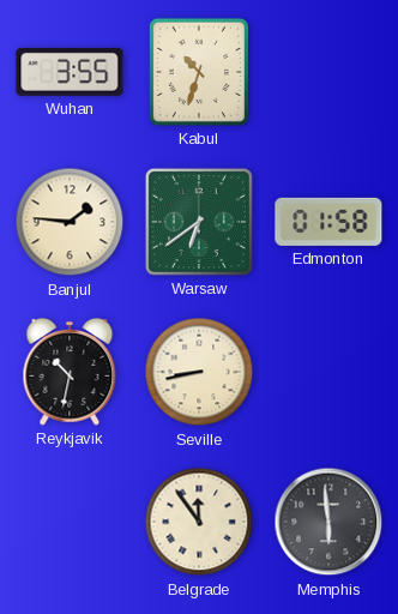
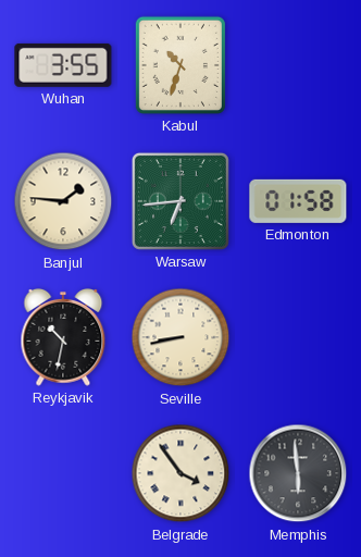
Warsaw: 6:39 -> 6:44 (180, 201)
Belgrade: 11:54 -> 3:54 (180, 473)
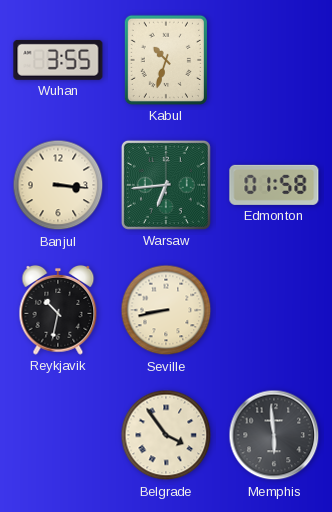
Banjul: 1:46 -> 3:16 (58, 185)
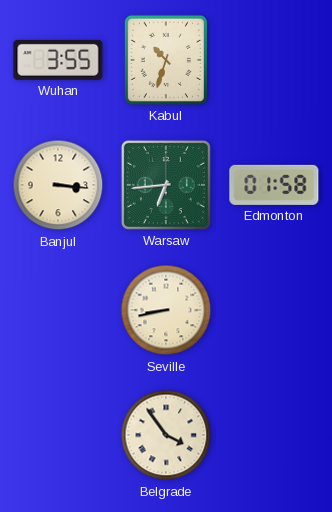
Reykjavik: 10:32 -> none (58, 310)
Memphis: 5:59 -> none (274, 435)
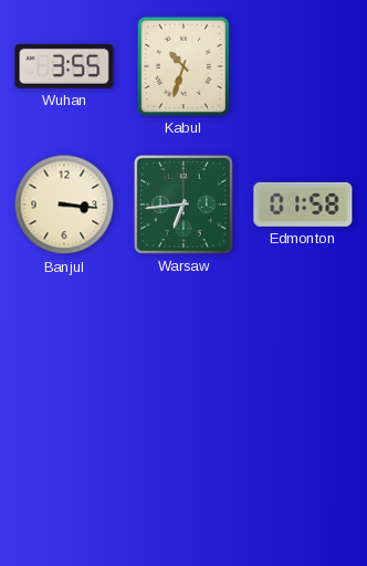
Seville: 8:43 -> none (166, 310)
Belgrade: 3:54 -> none (166, 435)
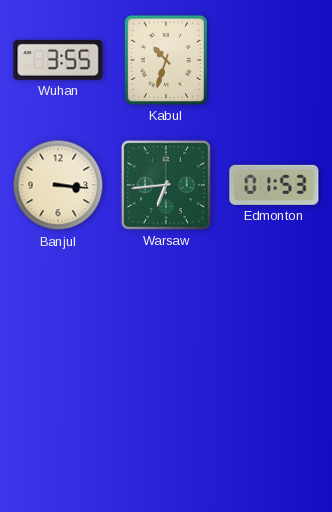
Edmonton: 01:58 -> 01:53 (274, 185)
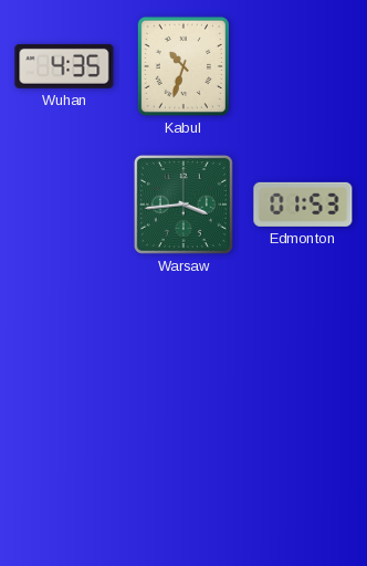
Wuhan: 3:55 -> 4:35 (64, 66)
Banjul: 3:16 -> none (58, 185)
Warsaw: 6:44 -> 3:44 (183, 205)
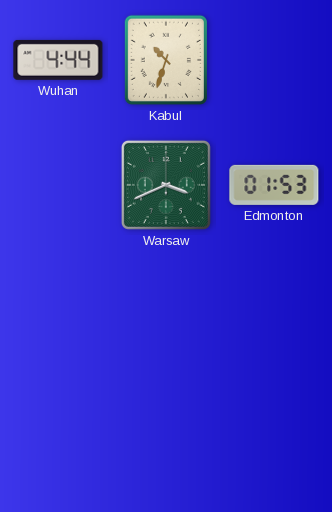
Wuhan: 4:35 -> 4:44 (58, 60)
Warsaw: 3:44 -> 3:41 (166, 185)
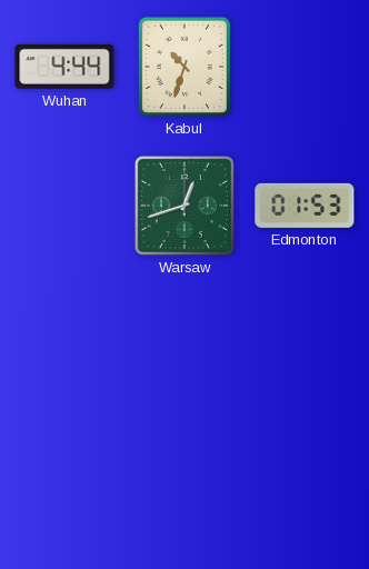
Warsaw: 3:41 -> 12:42 (184, 206)
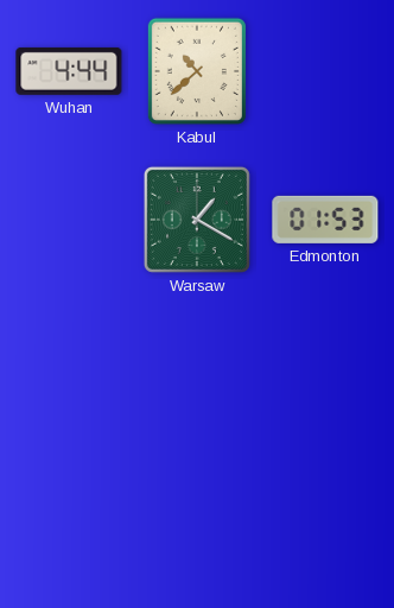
Kabul: 10:33 -> 10:38 (197, 71)
Warsaw: 12:42 -> 1:20 (197, 220)
